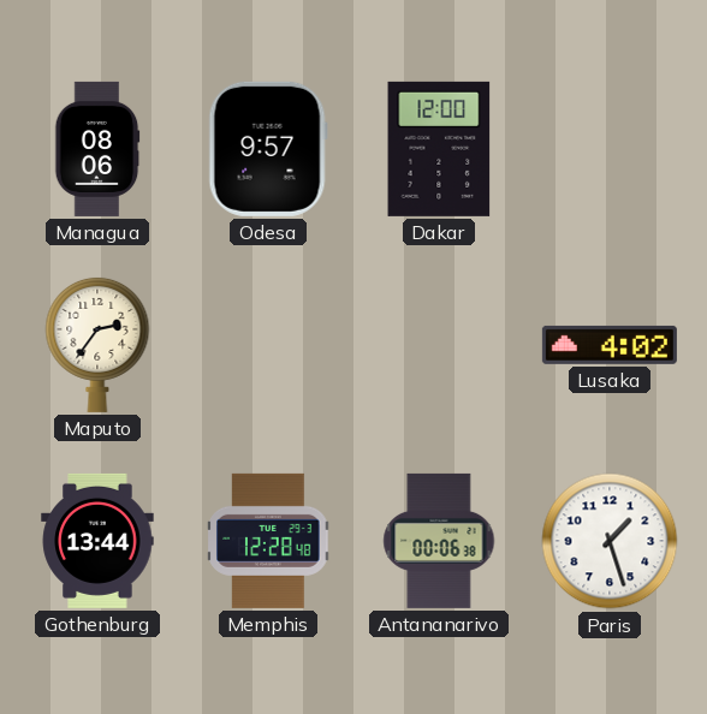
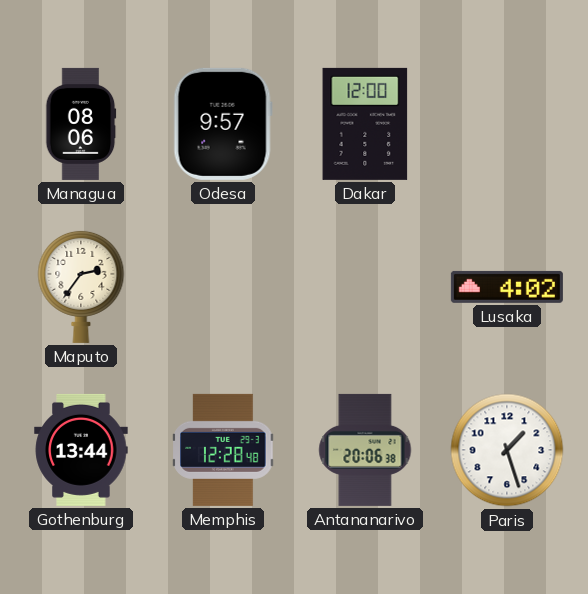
Antananarivo: 00:06 -> 20:06 (365, 450)
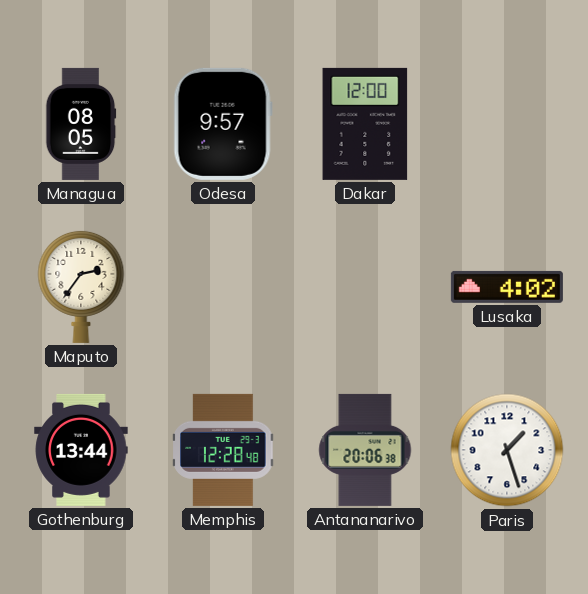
Managua: 08:06 -> 08:05 (81, 124)
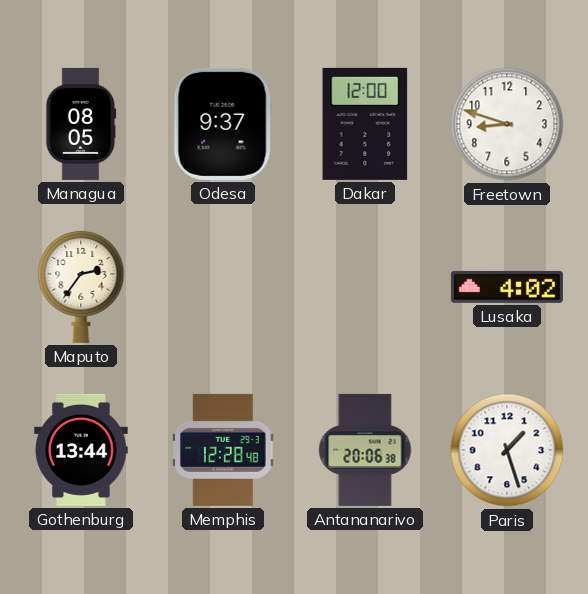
Odesa: 9:57 -> 9:37 (223, 124)
Freetown: none -> 8:48 (507, 124)
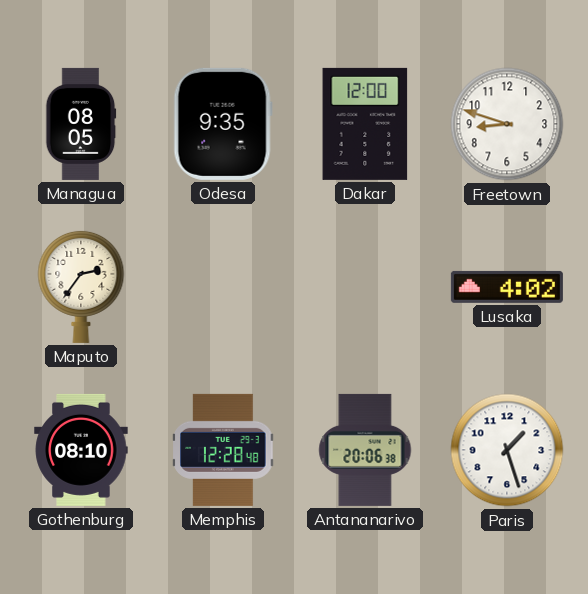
Odesa: 9:37 -> 9:35 (223, 124)
Gothenburg: 13:44 -> 08:10 (81, 450)
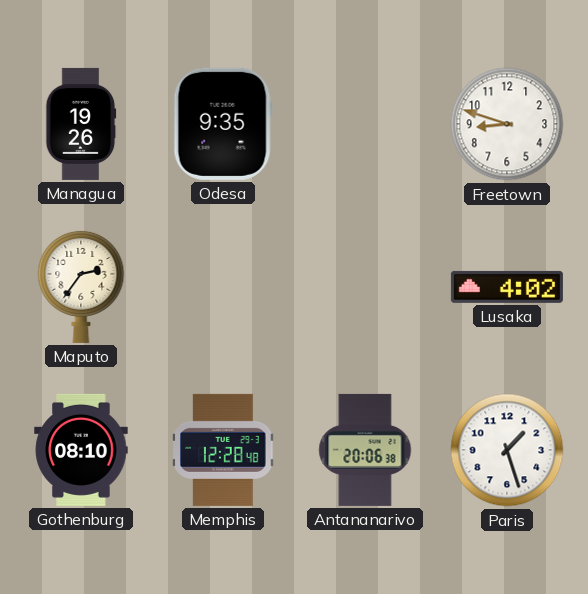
Managua: 08:05 -> 19:26 (81, 124)
Dakar: 12:00 -> none (365, 124)
